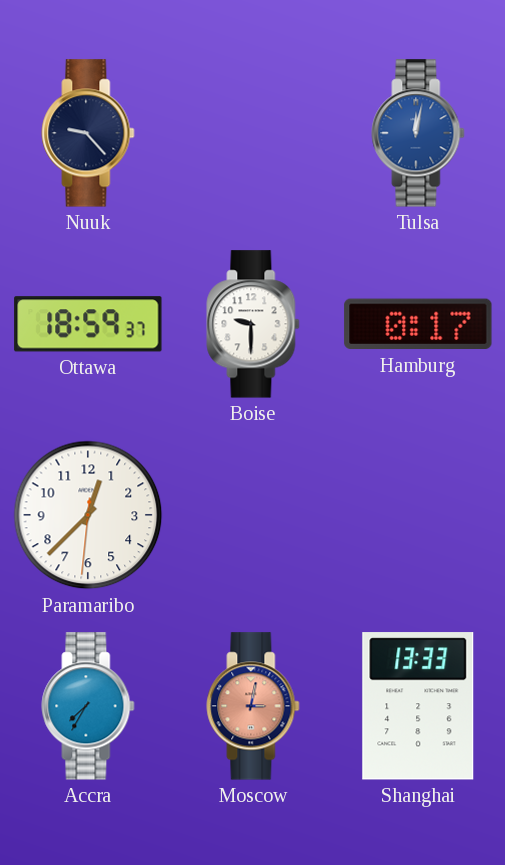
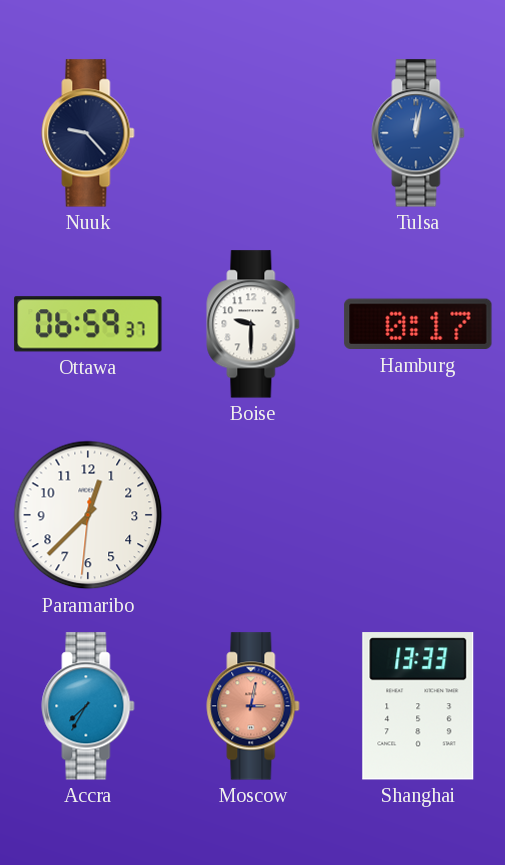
Ottawa: 18:59 -> 06:59 (88, 324)
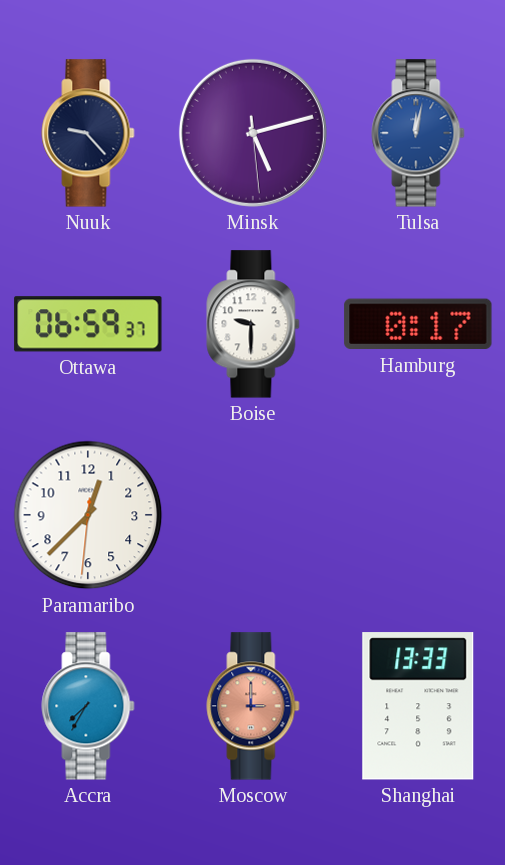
Minsk: none -> 5:12 (253, 133)
Moscow: 3:02 -> 3:00 (253, 706)
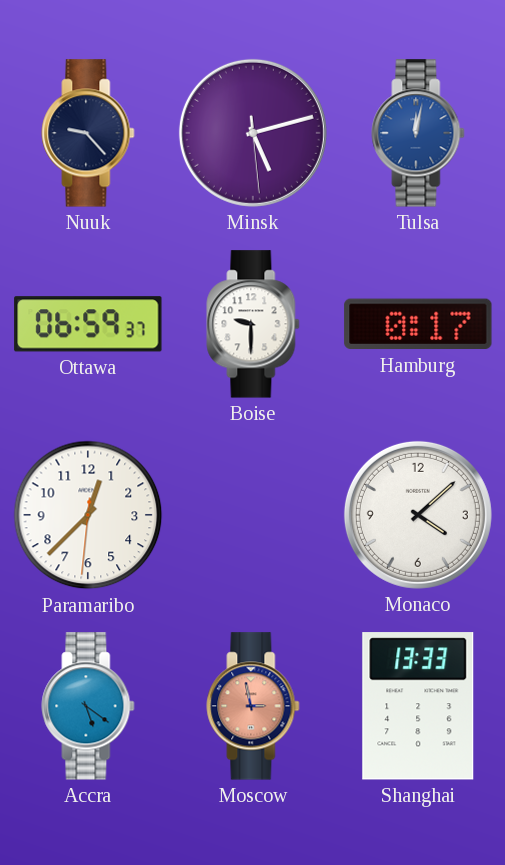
Monaco: none -> 4:08 (418, 515)
Accra: 7:35 -> 5:21 (88, 706)
Moscow: 3:00 -> 2:58 (253, 706)
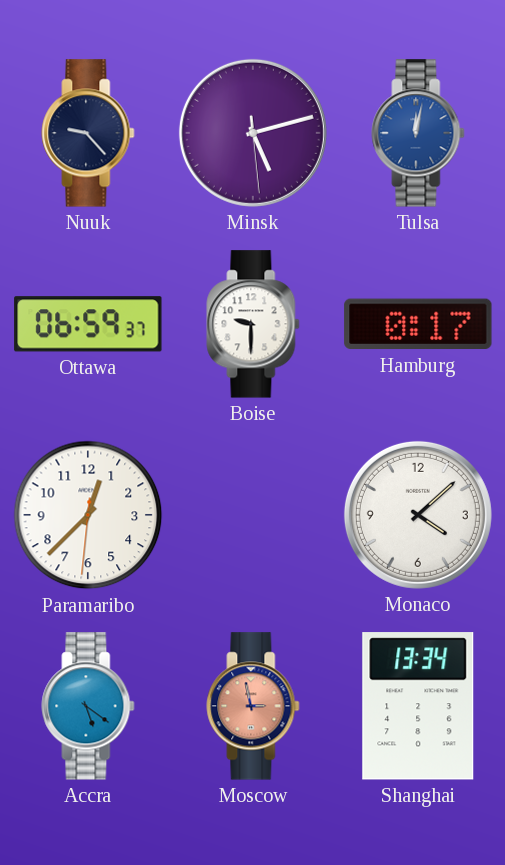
Shanghai: 13:33 -> 13:34 (418, 706)
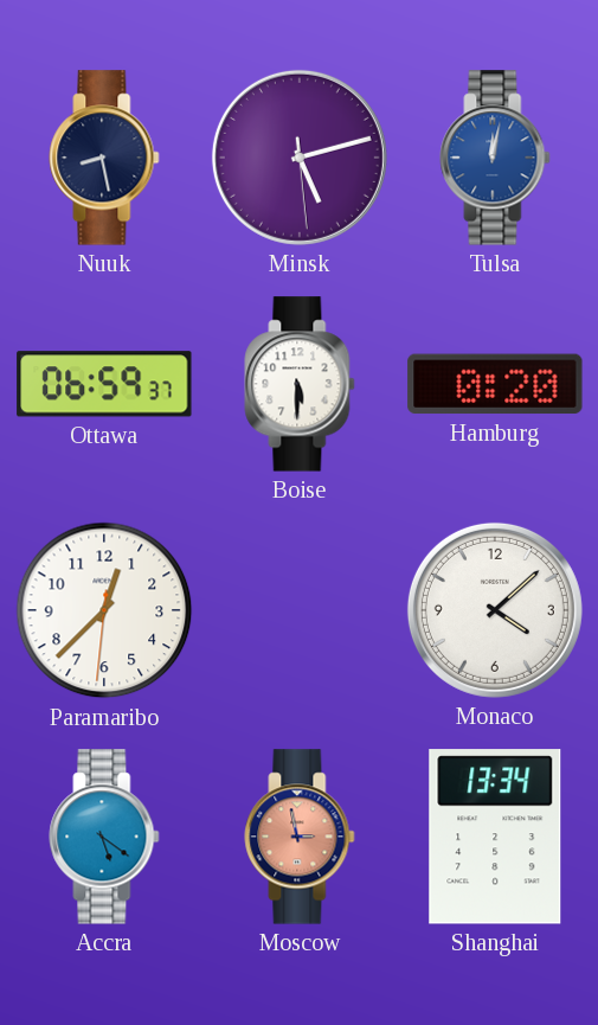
Nuuk: 9:23 -> 8:28 (104, 158)
Boise: 9:30 -> 5:30 (300, 384)
Hamburg: 0:17 -> 0:20 (495, 384)
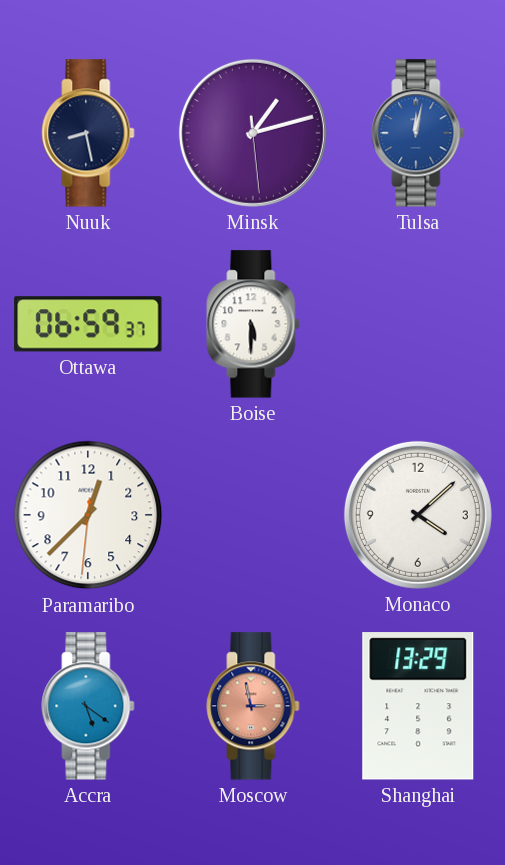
Minsk: 5:12 -> 1:12 (253, 133)
Hamburg: 0:20 -> none (495, 384)
Shanghai: 13:34 -> 13:29 (418, 706)
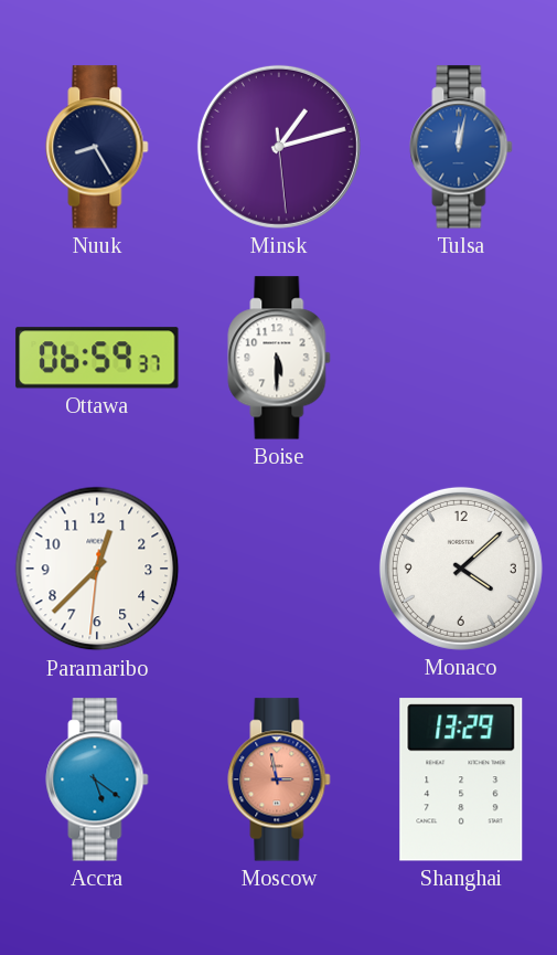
Nuuk: 8:28 -> 8:25 (97, 147)
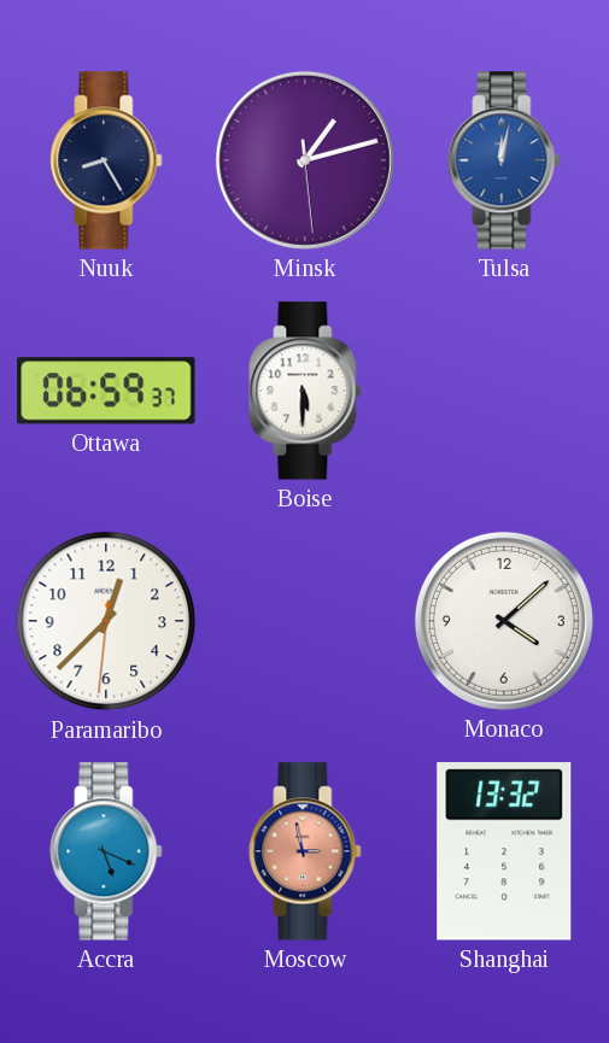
Accra: 5:21 -> 5:19 (106, 851)
Shanghai: 13:29 -> 13:32 (504, 851)
